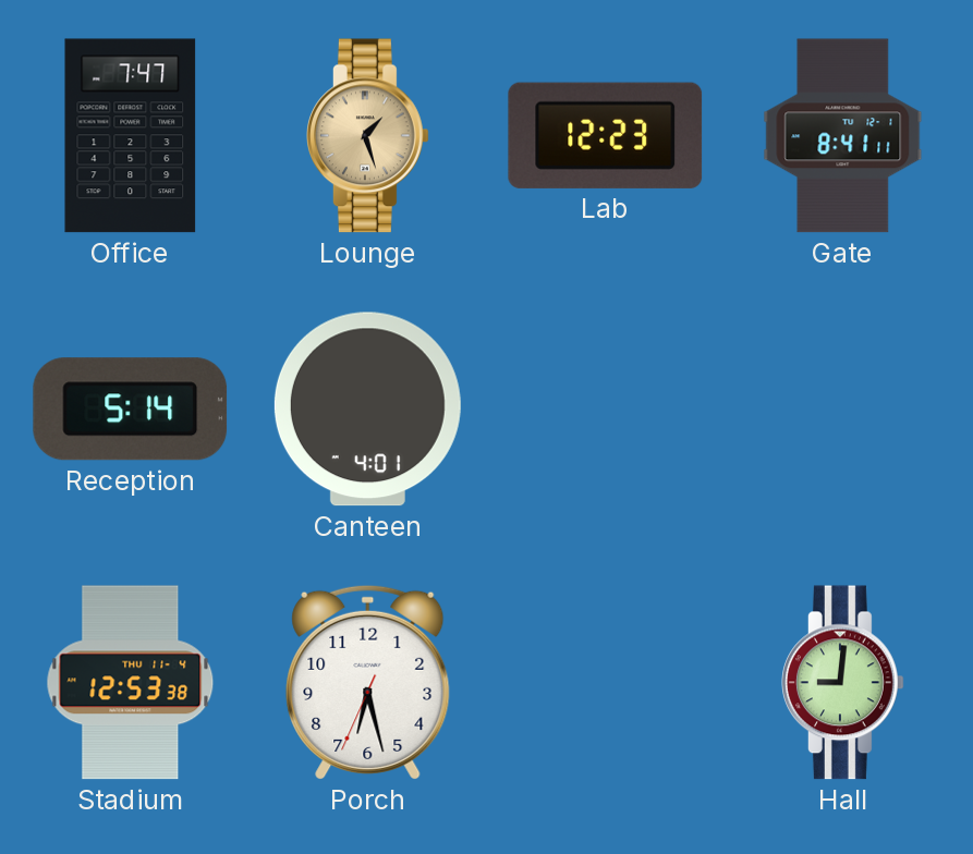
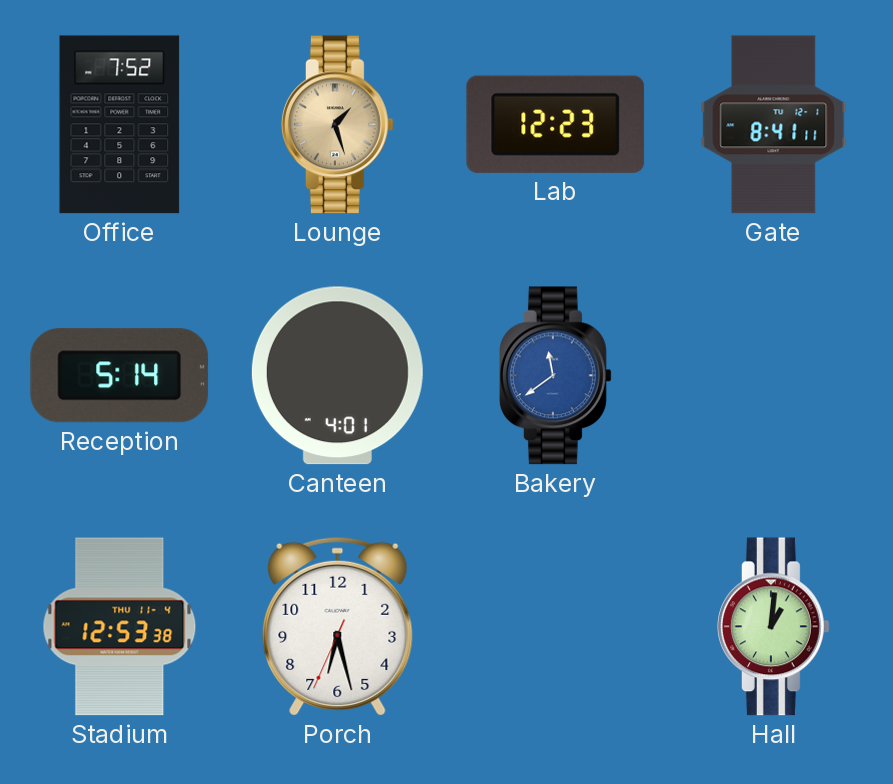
Office: 7:47 -> 7:52 (120, 125)
Bakery: none -> 11:39 (556, 376)
Hall: 9:01 -> 1:01 (774, 627)
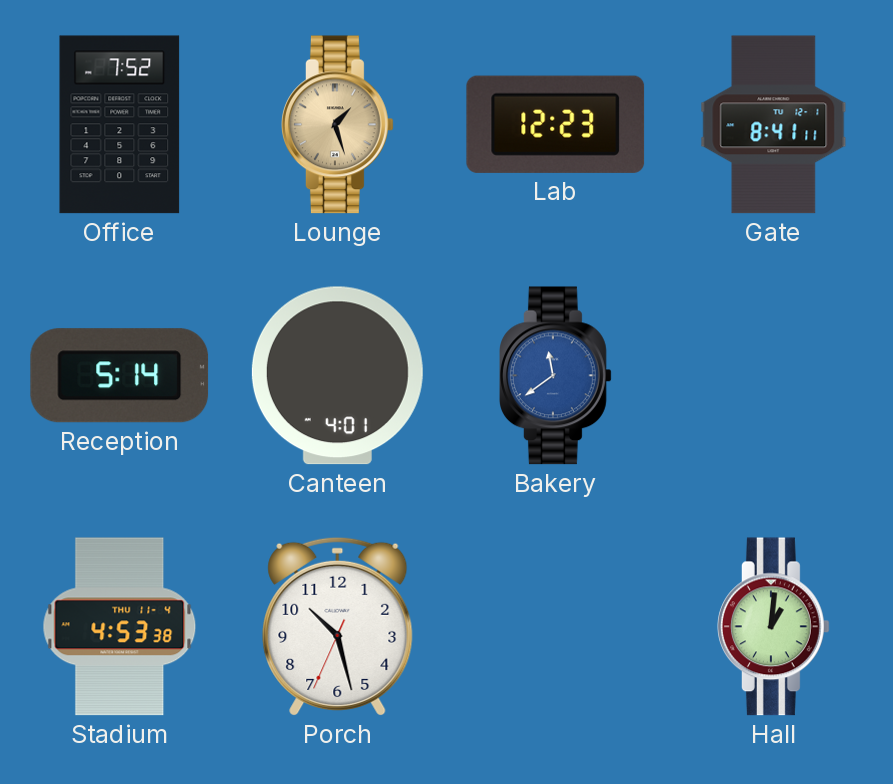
Stadium: 12:53 -> 4:53 (120, 627)
Porch: 6:27 -> 10:27 (338, 626)
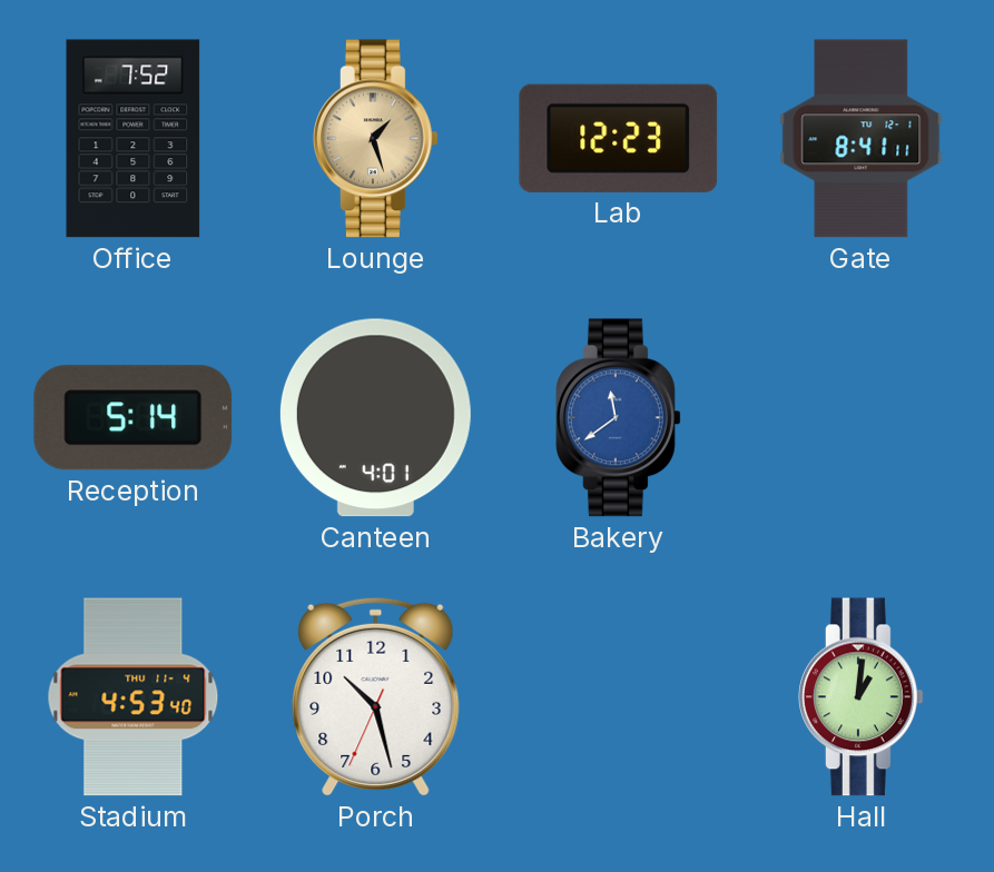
Stadium: 4:53:38 -> 4:53:40 (134, 697)
